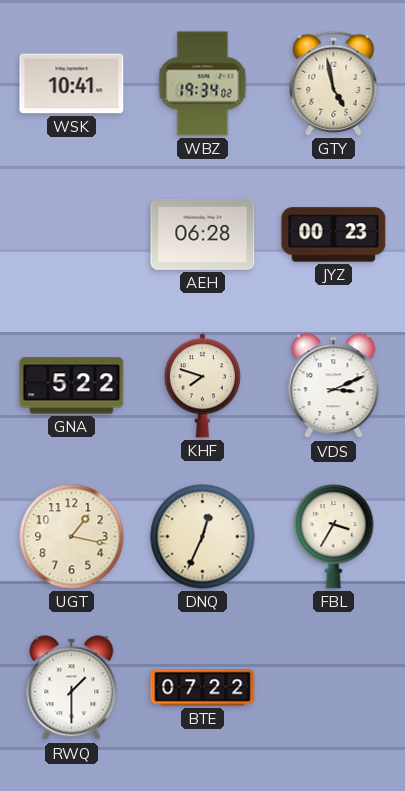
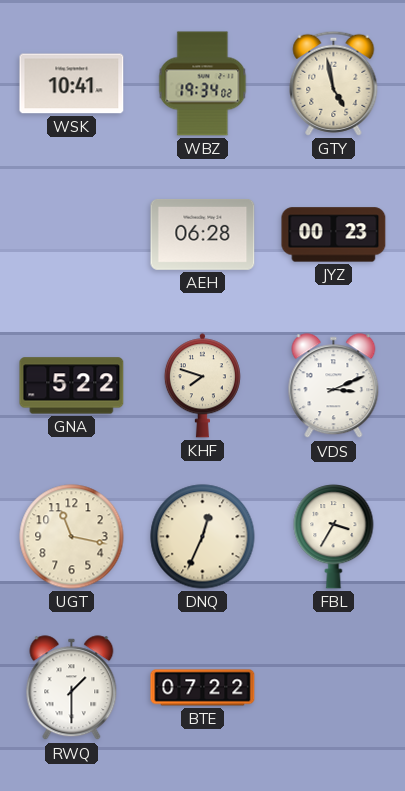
UGT: 1:17 -> 11:17 (72, 537)
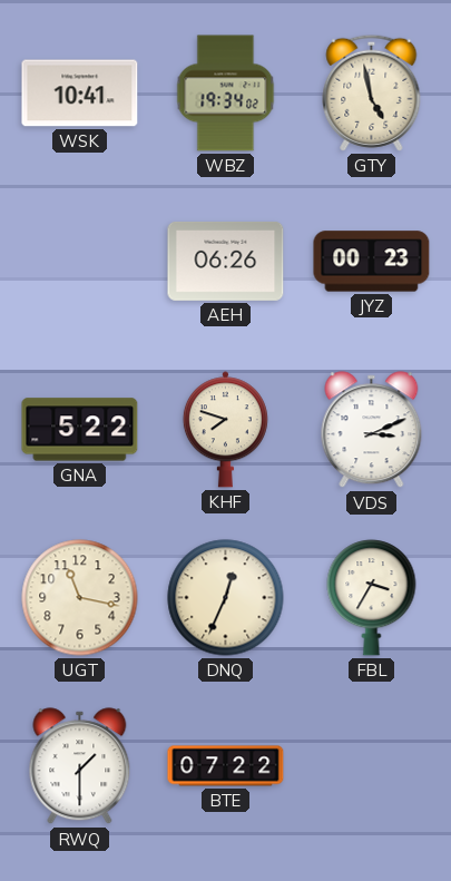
AEH: 06:28 -> 06:26 (226, 261)
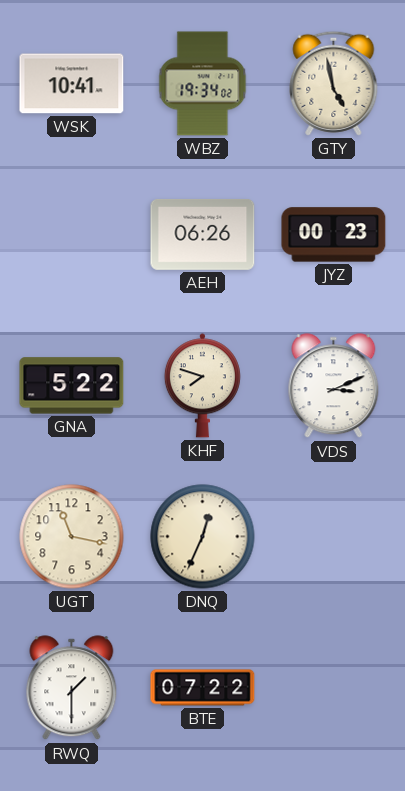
FBL: 3:35 -> none (372, 598)
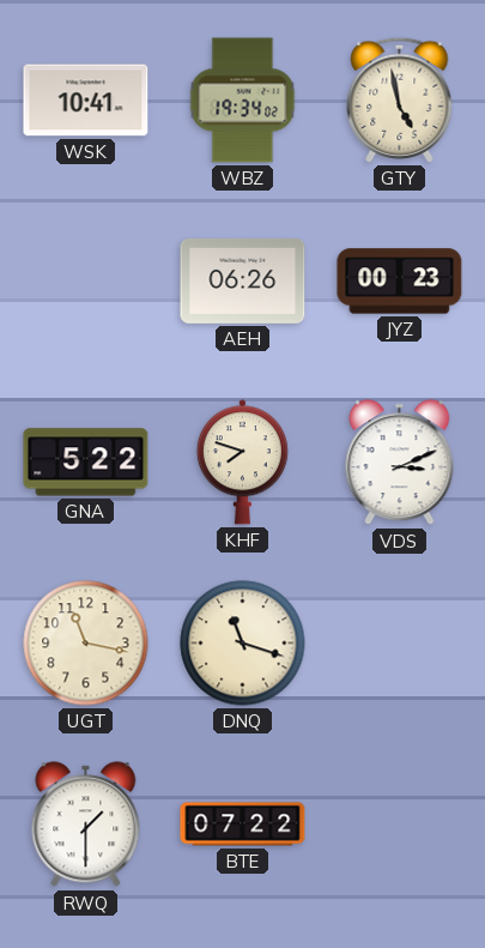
DNQ: 12:34 -> 11:18 (243, 644)
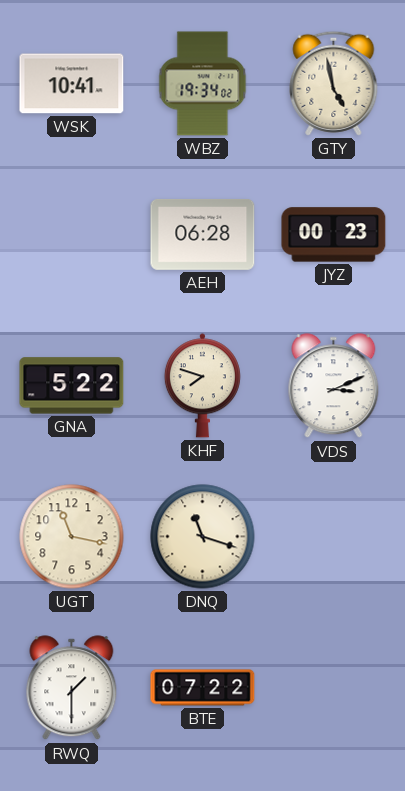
AEH: 06:26 -> 06:28 (203, 234)
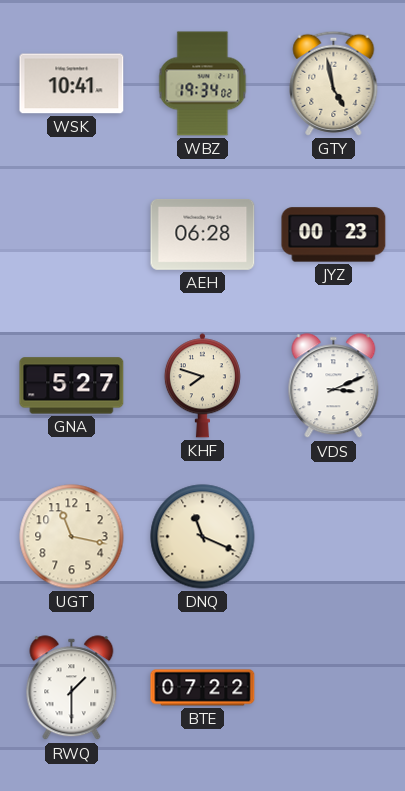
GNA: 5:22 -> 5:27 (72, 386)
DNQ: 11:18 -> 11:19 (203, 537)
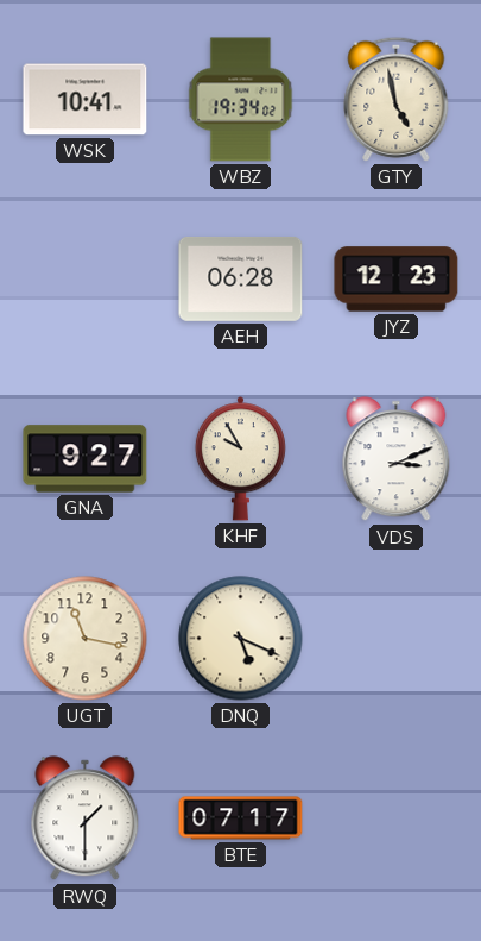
JYZ: 00:23 -> 12:23 (397, 280)
GNA: 5:27 -> 9:27 (86, 459)
KHF: 7:48 -> 9:55 (240, 459)
DNQ: 11:19 -> 5:19 (241, 639)
BTE: 07:22 -> 07:17 (241, 818)
